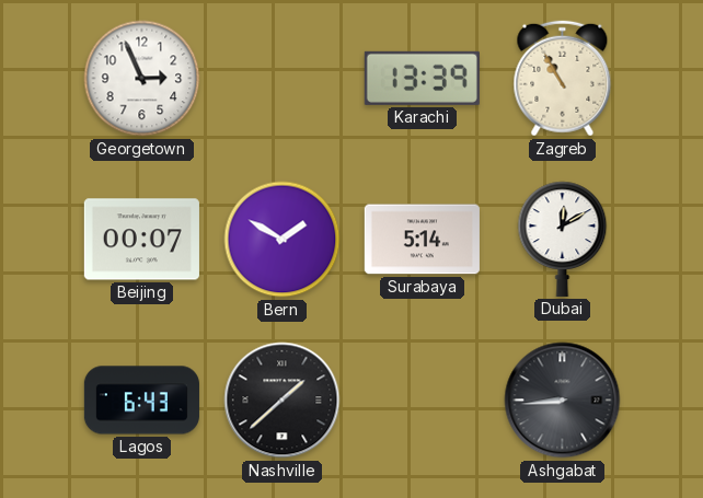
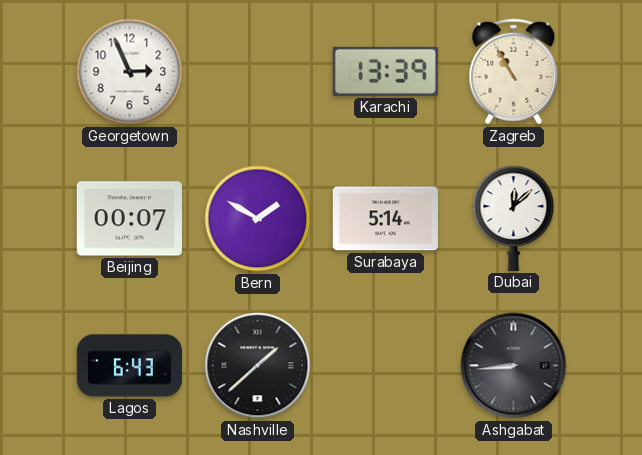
Dubai: 12:10 -> 12:08 (514, 218)
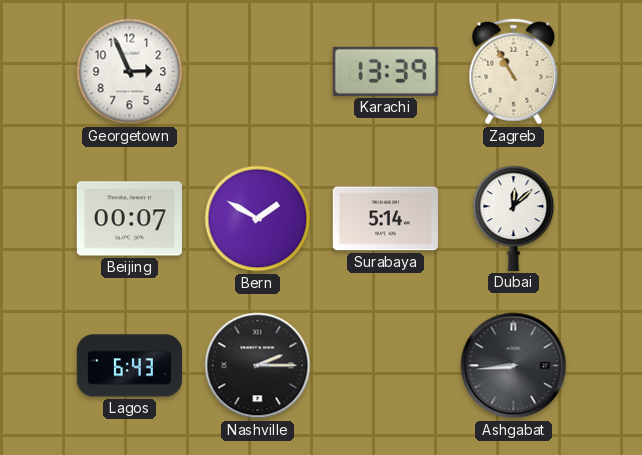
Nashville: 1:38 -> 2:15 (258, 366)
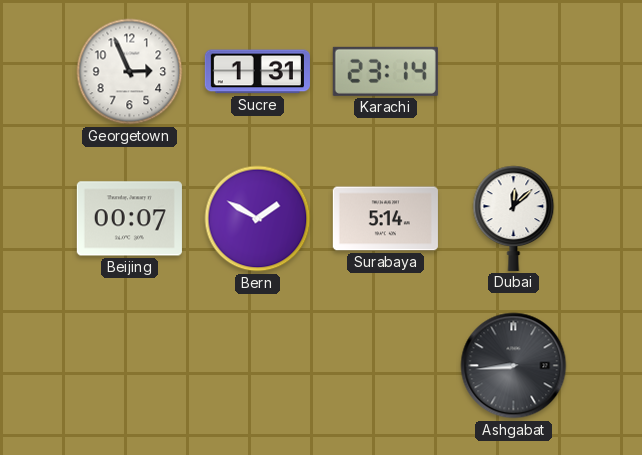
Sucre: none -> 1:31 (257, 72)
Karachi: 13:39 -> 23:14 (385, 71)
Zagreb: 10:55 -> none (514, 72)
Lagos: 6:43 -> none (129, 366)
Nashville: 2:15 -> none (258, 366)
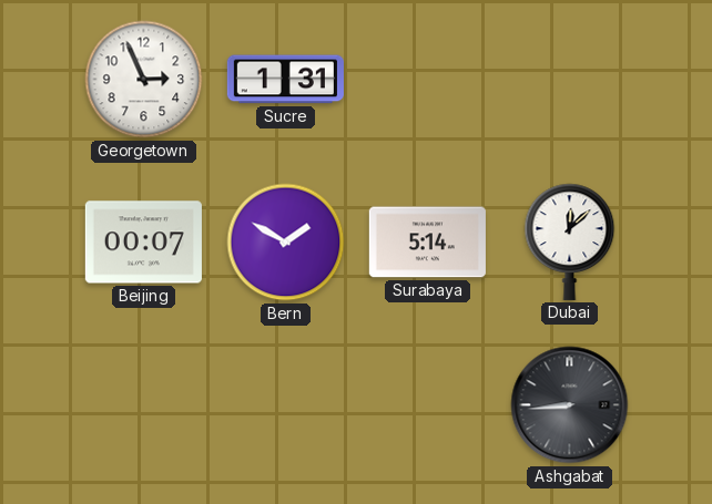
Karachi: 23:14 -> none (385, 71)
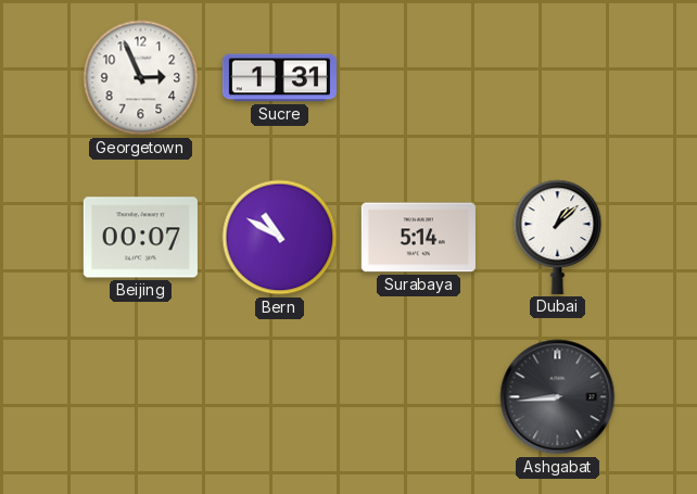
Bern: 1:50 -> 10:50 (280, 238)
Dubai: 12:08 -> 1:08 (558, 237)
